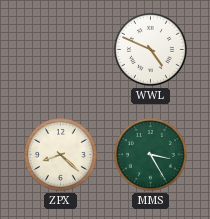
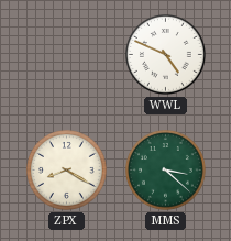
ZPX: 8:22 -> 8:20 (66, 169)
MMS: 3:25 -> 3:22 (165, 169)
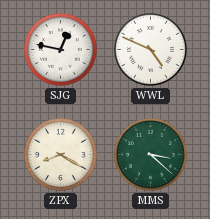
SJG: none -> 12:47 (60, 49)
